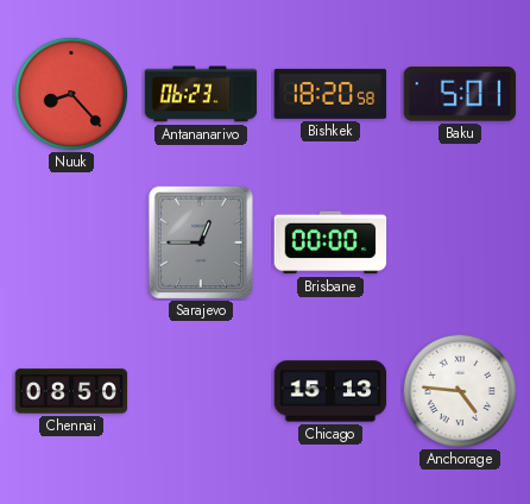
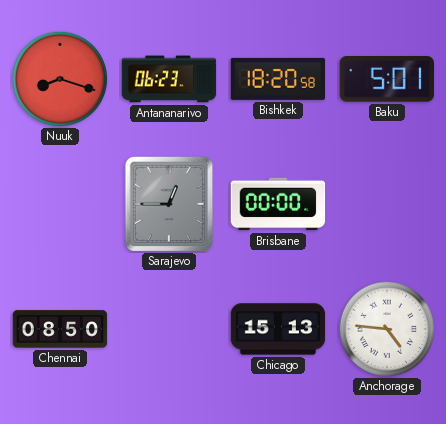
Nuuk: 8:23 -> 8:18 (59, 78)
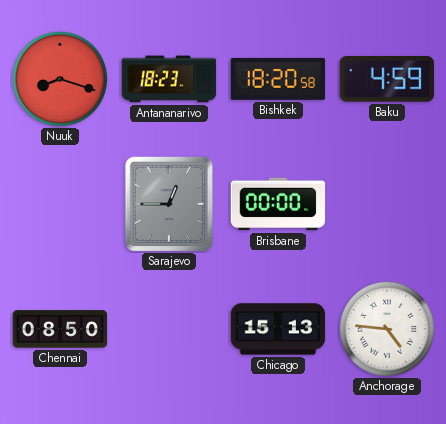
Antananarivo: 06:23 -> 18:23 (169, 79)
Baku: 5:01 -> 4:59 (387, 80)
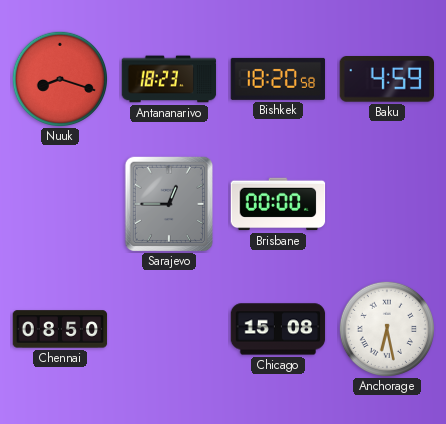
Chicago: 15:13 -> 15:08 (278, 329)
Anchorage: 4:46 -> 6:28 (386, 328)
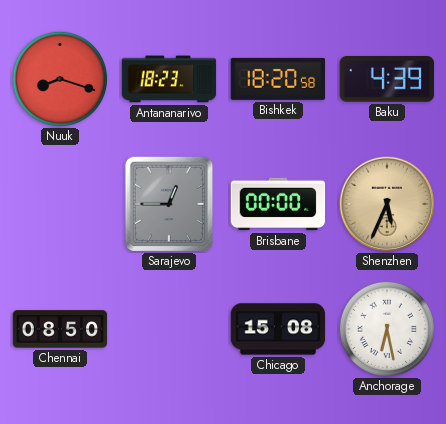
Baku: 4:59 -> 4:39 (387, 80)
Shenzhen: none -> 5:34 (387, 204)
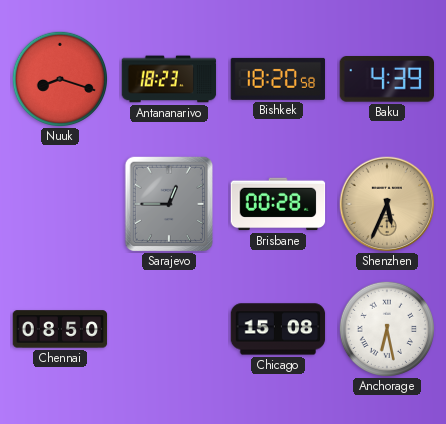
Brisbane: 00:00 -> 00:28 (278, 204)
